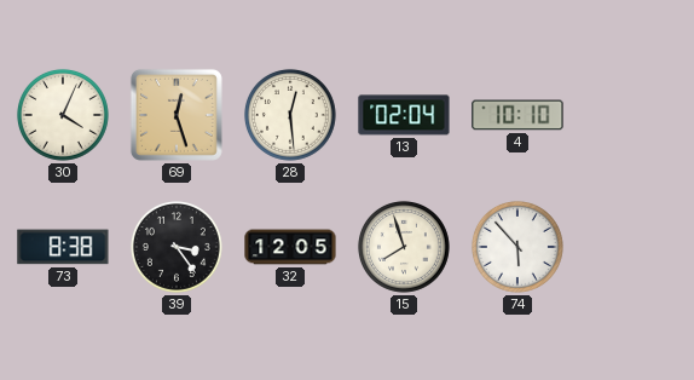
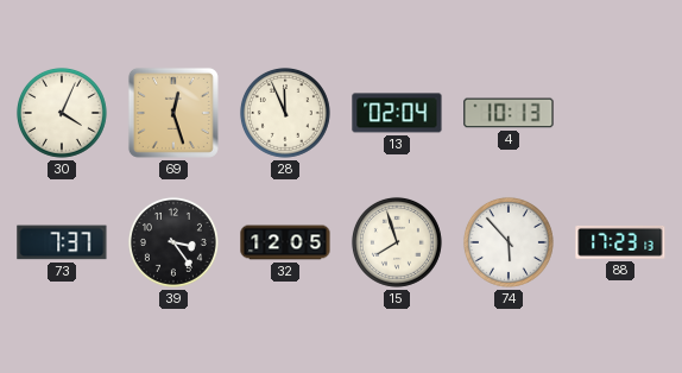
28: 12:29 -> 11:56 (285, 113)
4: 10:10 -> 10:13 (509, 113)
73: 8:38 -> 7:37 (62, 242)
88: none -> 17:23 (620, 242)
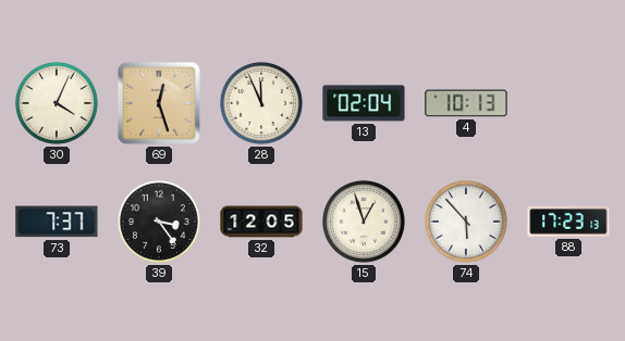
15: 7:57 -> 12:57 (364, 222)
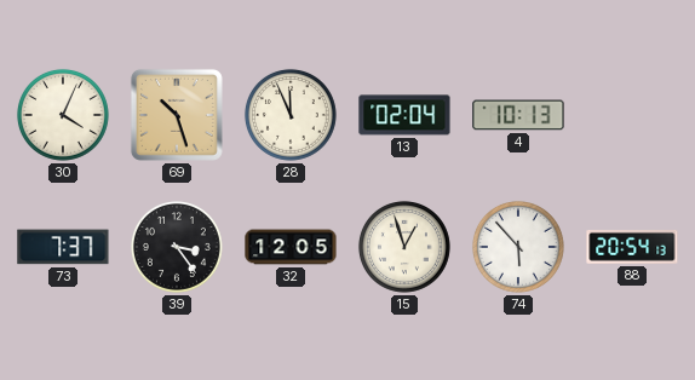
69: 12:27 -> 10:27 (177, 115)
88: 17:23 -> 20:54 (632, 247)
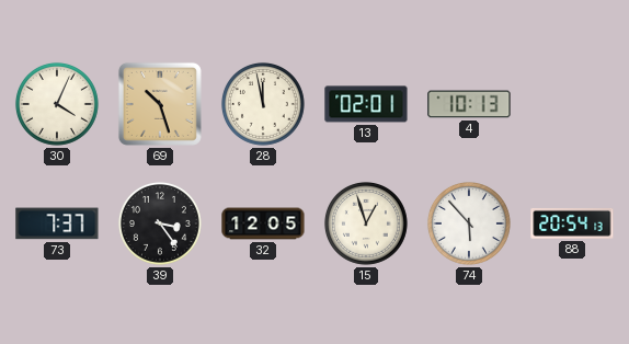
28: 11:56 -> 11:58 (263, 104)
13: 02:04 -> 02:01 (366, 104)
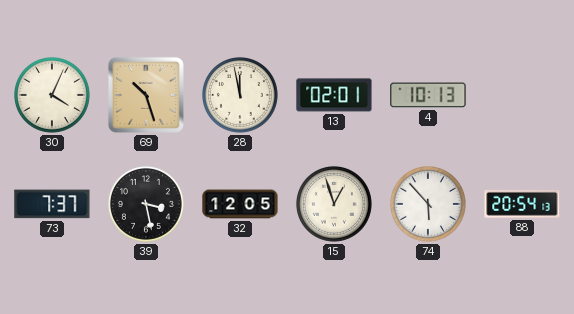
39: 3:24 -> 3:28 (146, 204)
